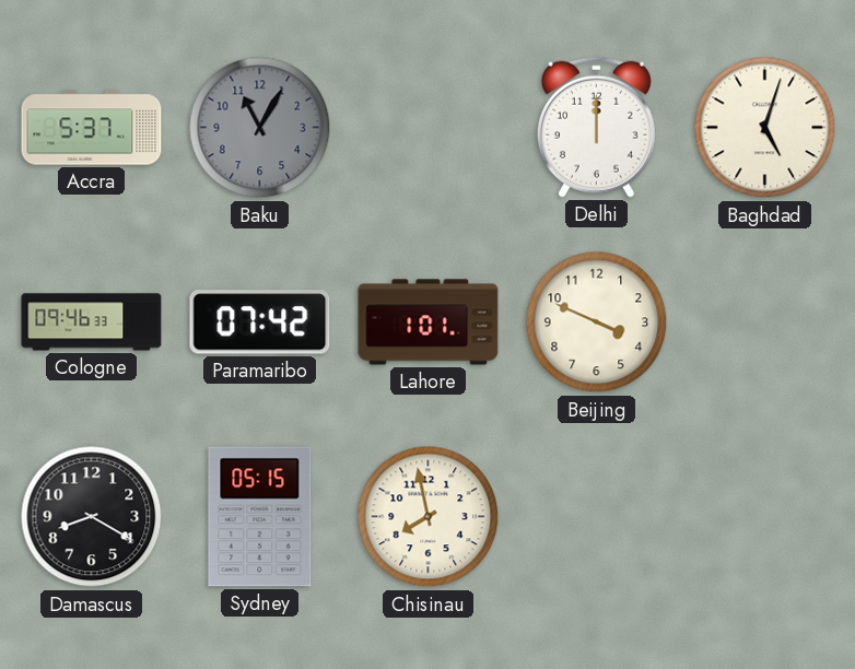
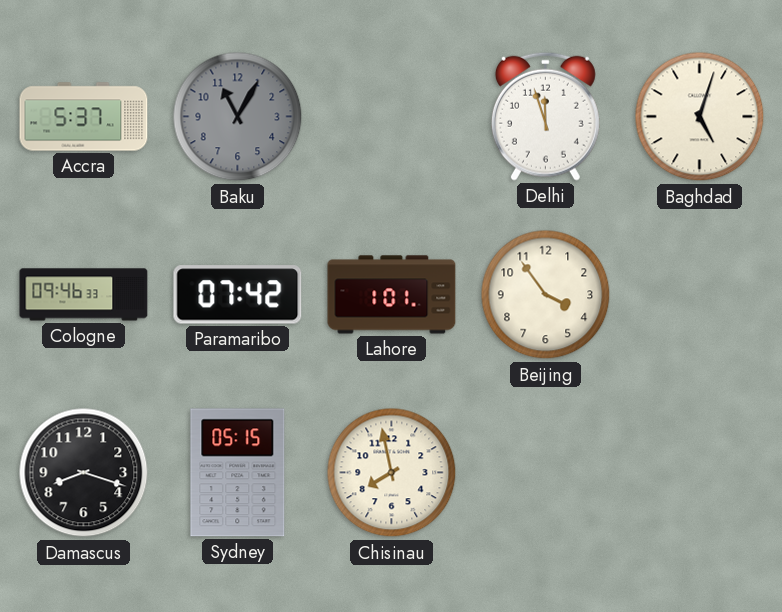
Delhi: 12:00 -> 11:57 (545, 116)
Beijing: 3:49 -> 3:54 (546, 295)
Damascus: 8:20 -> 8:18 (84, 473)
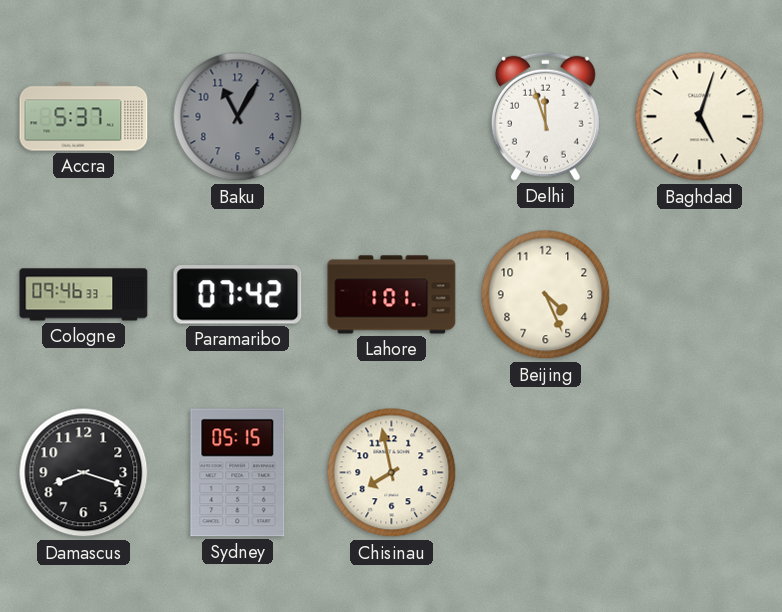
Beijing: 3:54 -> 4:26 (546, 295)
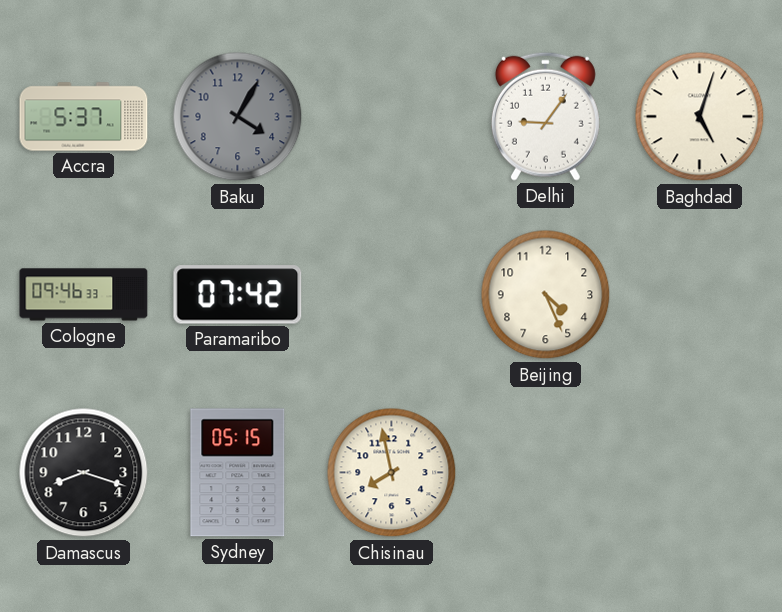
Baku: 11:05 -> 4:05 (238, 117)
Delhi: 11:57 -> 9:06 (545, 116)
Lahore: 1:01 -> none (392, 295)
